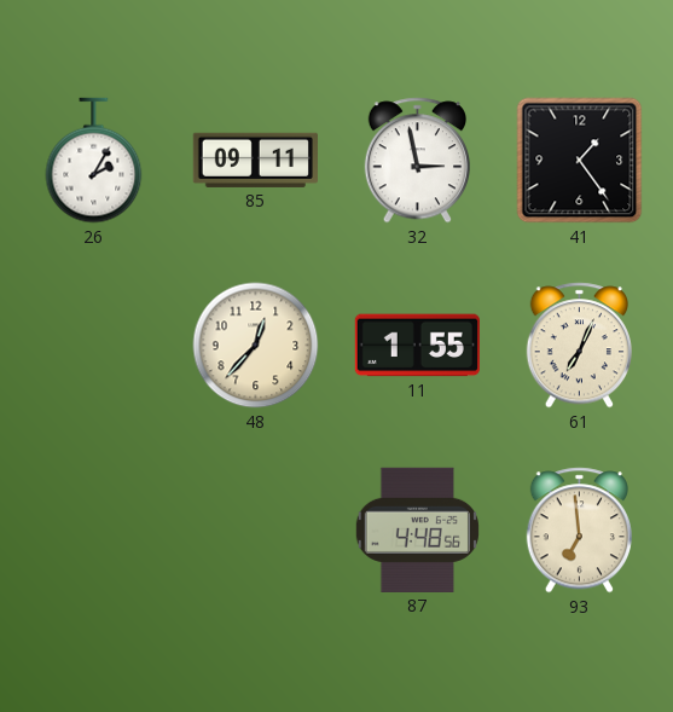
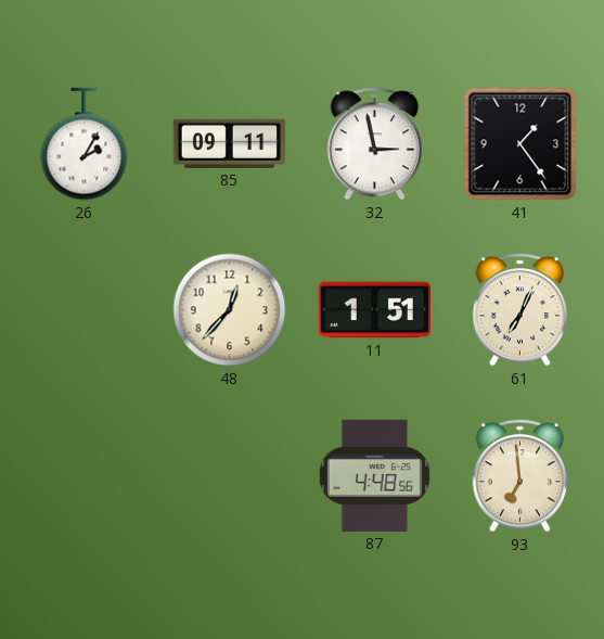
11: 1:55 -> 1:51 (374, 310)
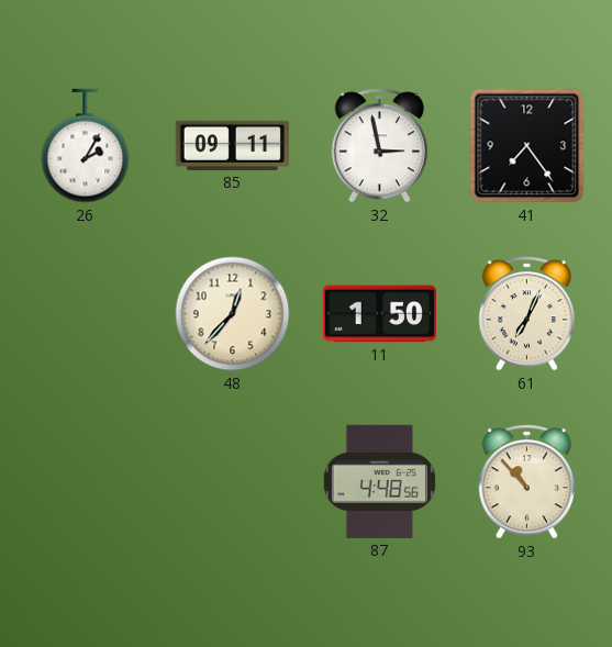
41: 1:24 -> 7:24 (527, 146)
11: 1:51 -> 1:50 (379, 314)
93: 6:59 -> 10:53 (526, 482)
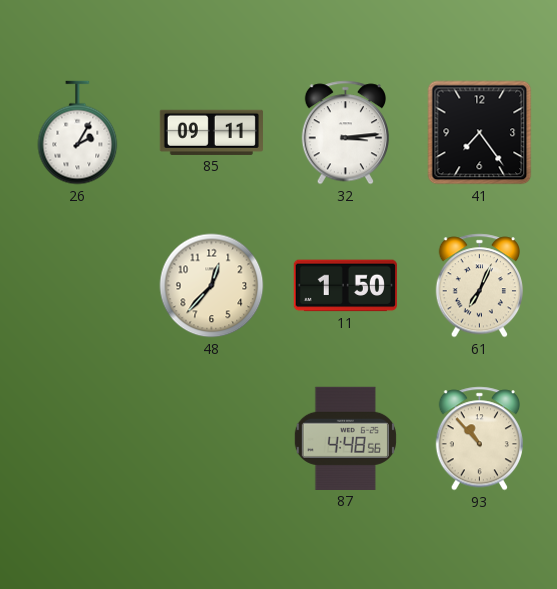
32: 2:58 -> 3:14 (345, 133)
